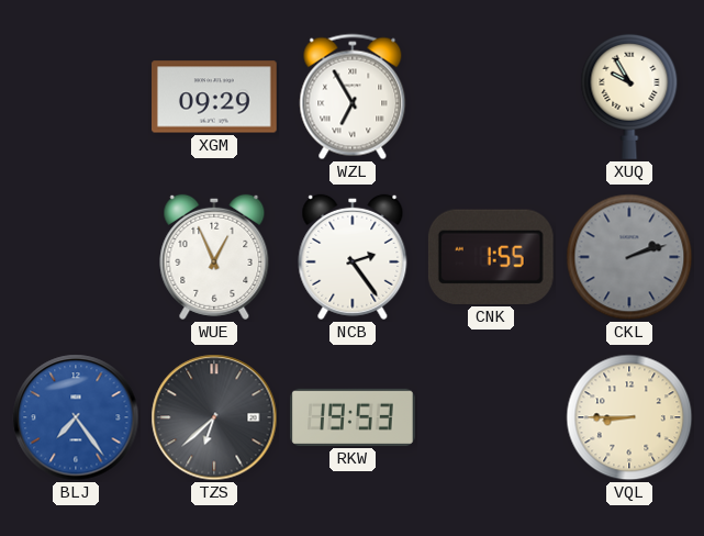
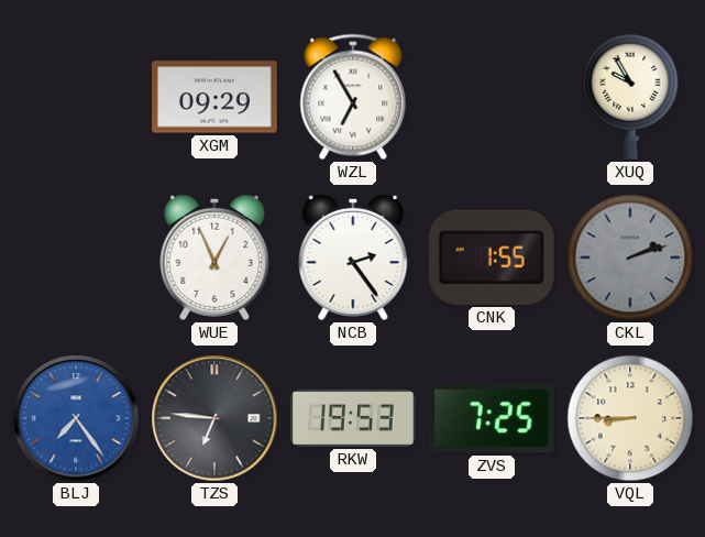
TZS: 6:38 -> 6:46 (214, 418)
ZVS: none -> 7:25 (492, 418)
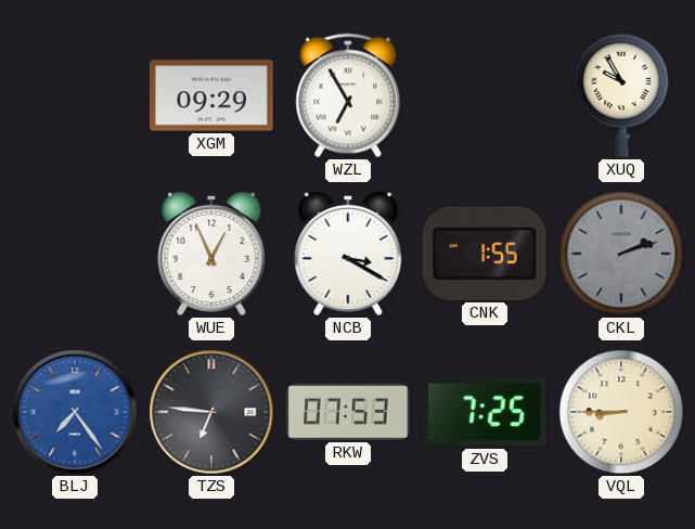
NCB: 2:24 -> 3:20 (348, 254)
RKW: 19:53 -> 07:53 (349, 412)
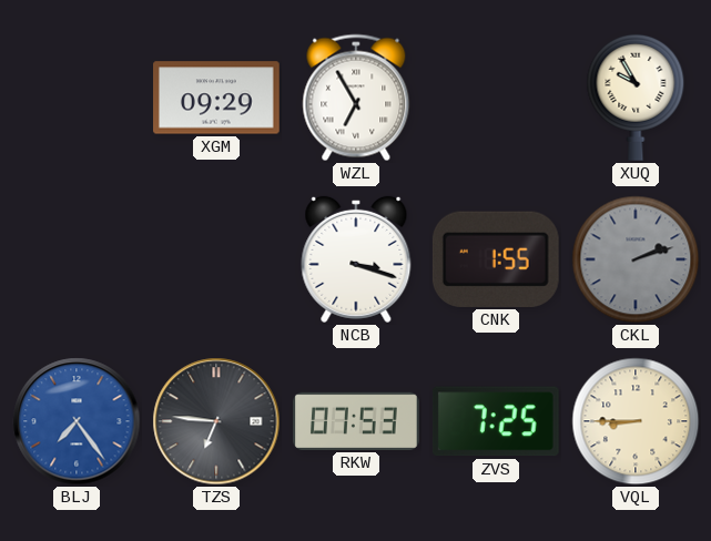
WUE: 12:56 -> none (211, 254)
NCB: 3:20 -> 3:18 (356, 259)
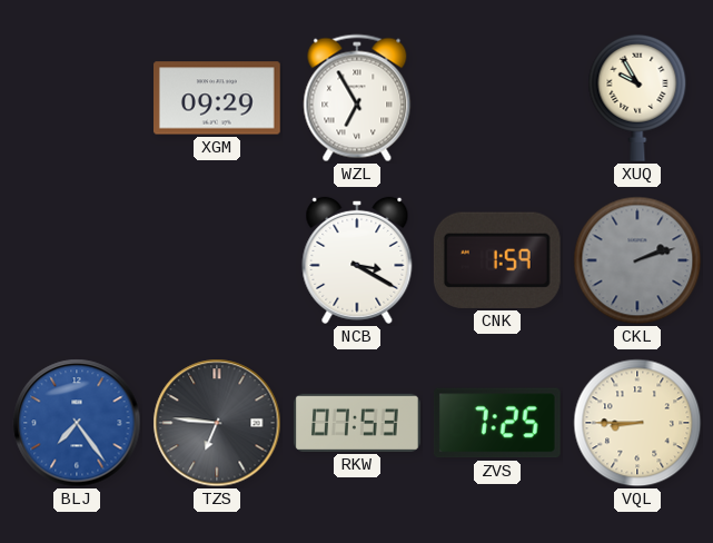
NCB: 3:18 -> 3:20 (357, 260)
CNK: 1:55 -> 1:59 (497, 260)
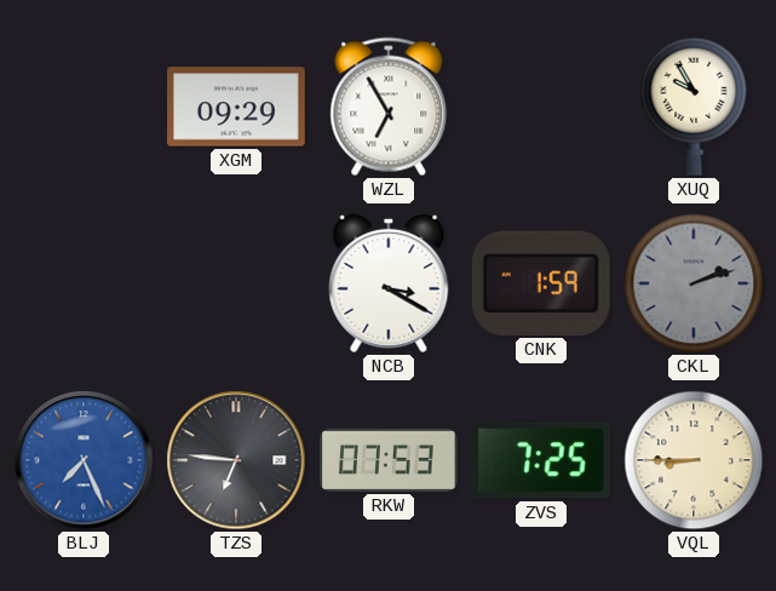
BLJ: 7:24 -> 7:26 (84, 460)
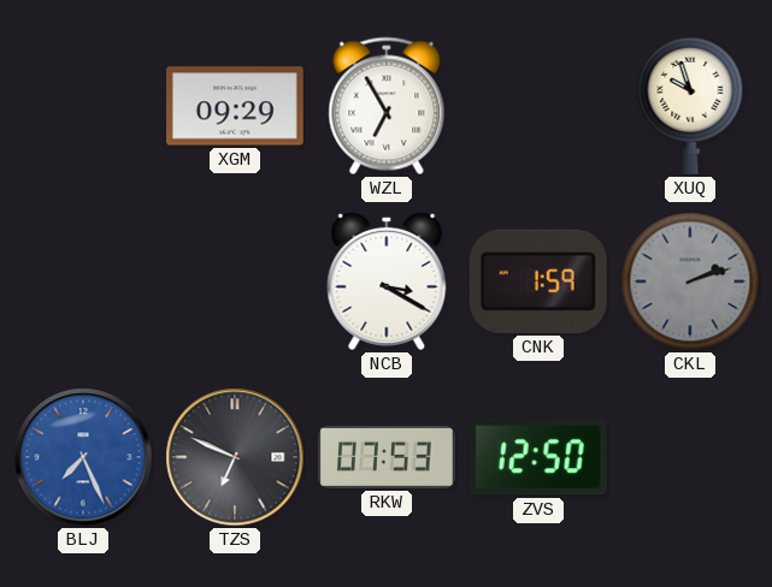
XUQ: 9:55 -> 9:57 (690, 106)
TZS: 6:46 -> 6:49 (235, 457)
ZVS: 7:25 -> 12:50 (538, 457)
VQL: 8:45 -> none (694, 460)
